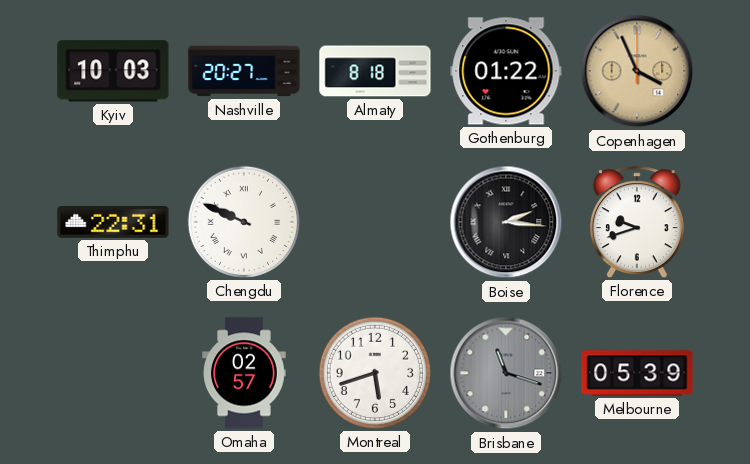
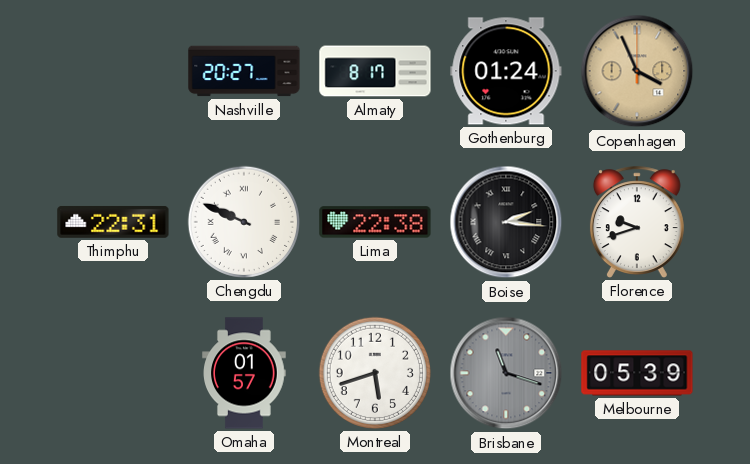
Kyiv: 10:03 -> none (113, 71)
Almaty: 8:18 -> 8:17 (375, 71)
Gothenburg: 01:22 -> 01:24 (506, 71)
Lima: none -> 22:38 (375, 222)
Omaha: 02:57 -> 01:57 (244, 373)
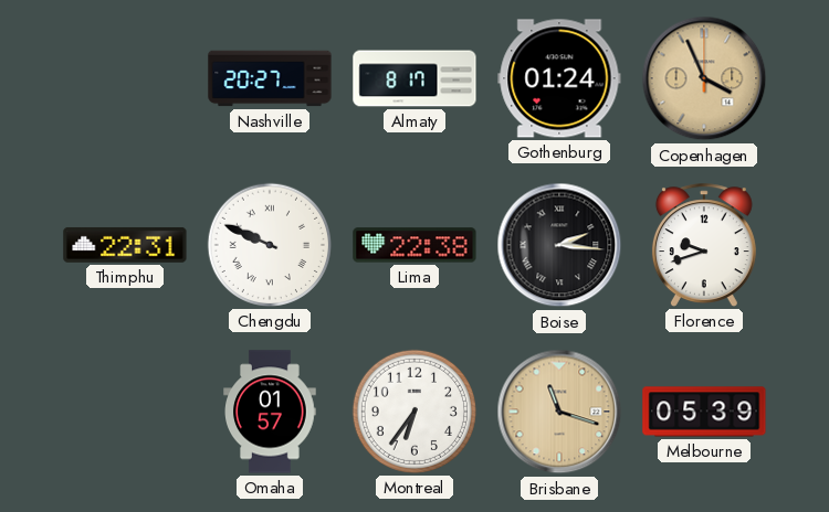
Montreal: 5:42 -> 6:36 (414, 412)
Brisbane dial: grey -> champagne (559, 412)
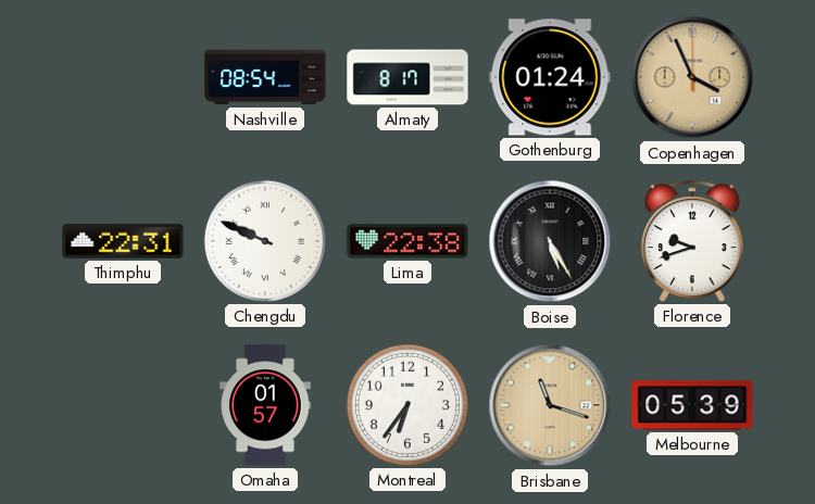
Nashville: 20:27 -> 08:54 (265, 77)
Boise: 2:16 -> 5:25 (550, 241)
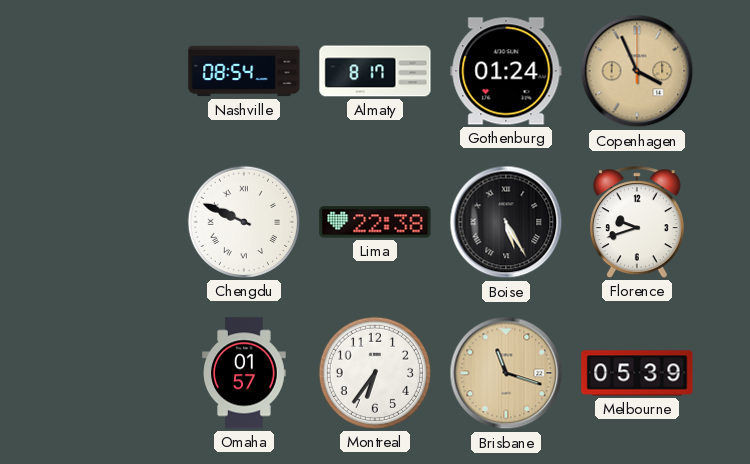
Thimphu: 22:31 -> none (123, 241)
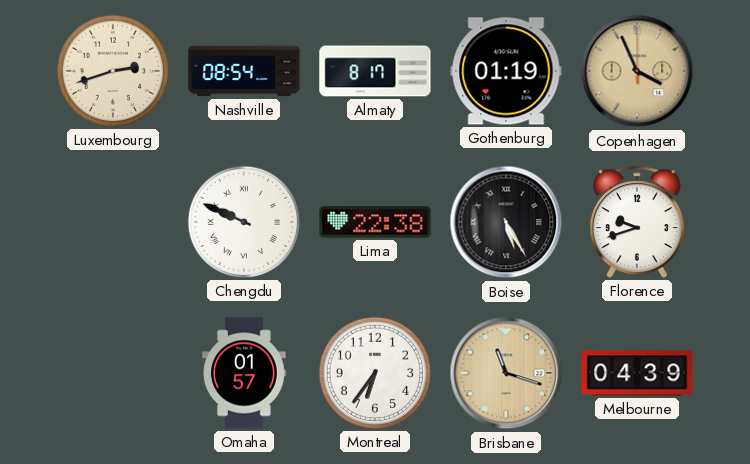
Luxembourg: none -> 2:42 (113, 71)
Gothenburg: 01:24 -> 01:19 (506, 71)
Melbourne: 05:39 -> 04:39 (637, 373)
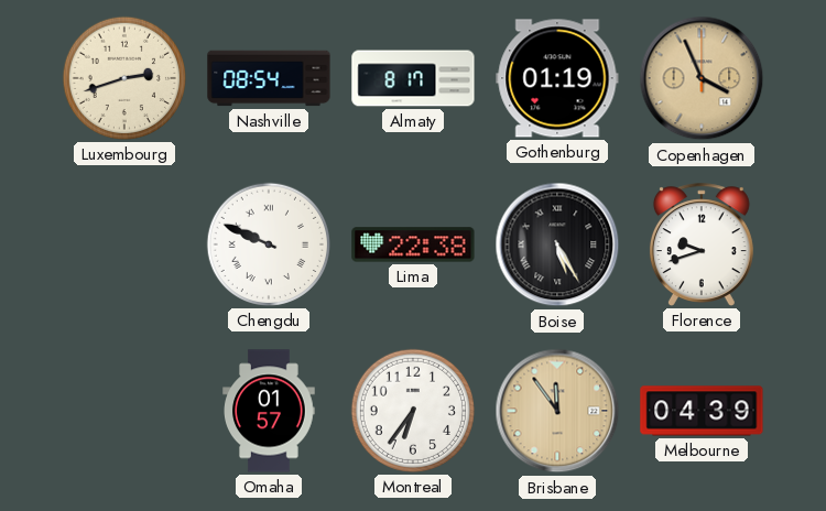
Brisbane: 11:18 -> 11:54 (557, 411)
